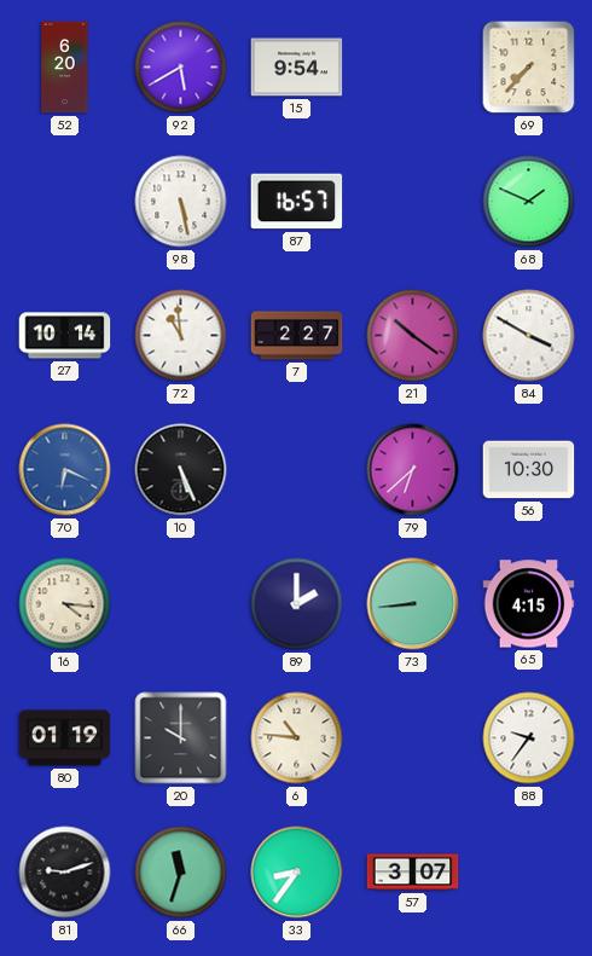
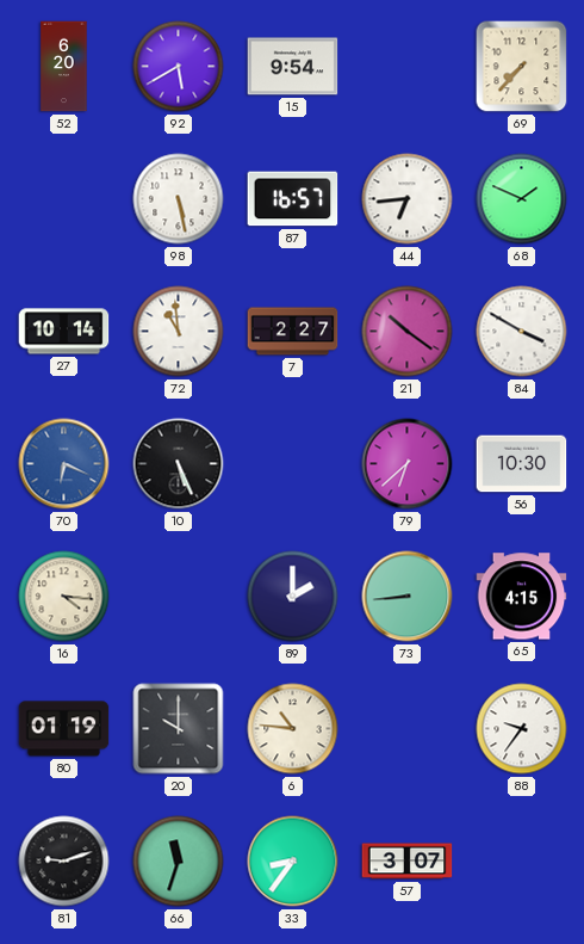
44: none -> 6:44 (408, 199)
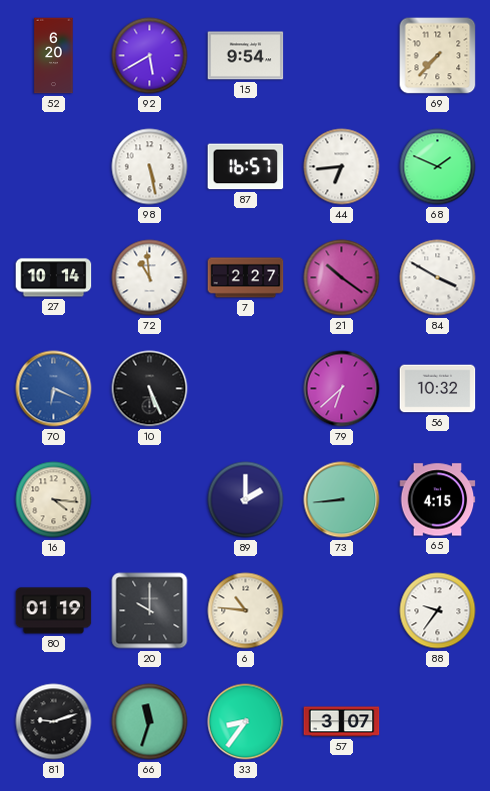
56: 10:30 -> 10:32 (438, 389)
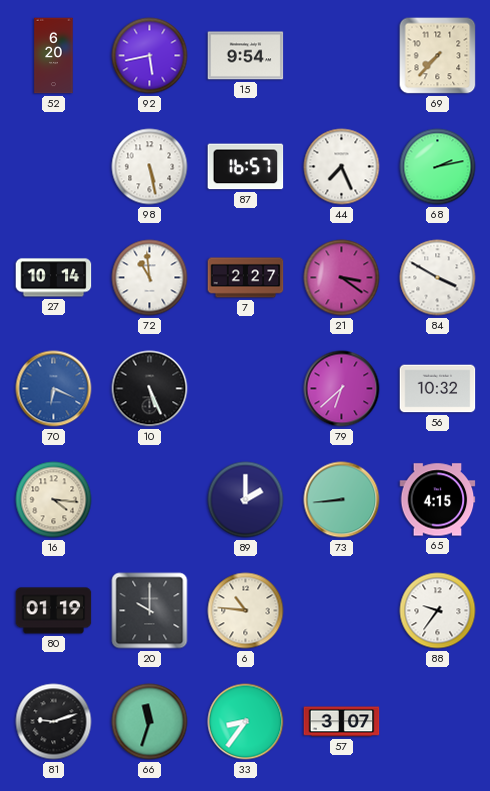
92: 5:40 -> 5:43 (150, 56)
44: 6:44 -> 7:26 (342, 167)
68: 1:49 -> 2:13 (438, 167)
21: 10:21 -> 3:21 (342, 278)
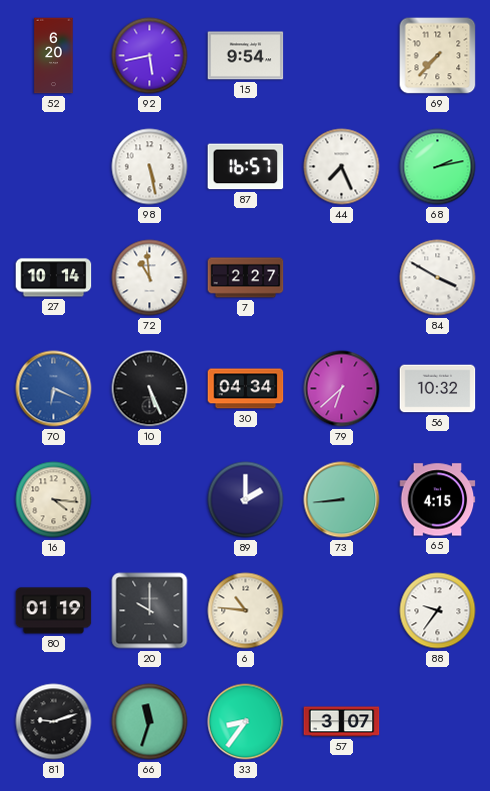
21: 3:21 -> none (342, 278)
30: none -> 04:34 (246, 389)
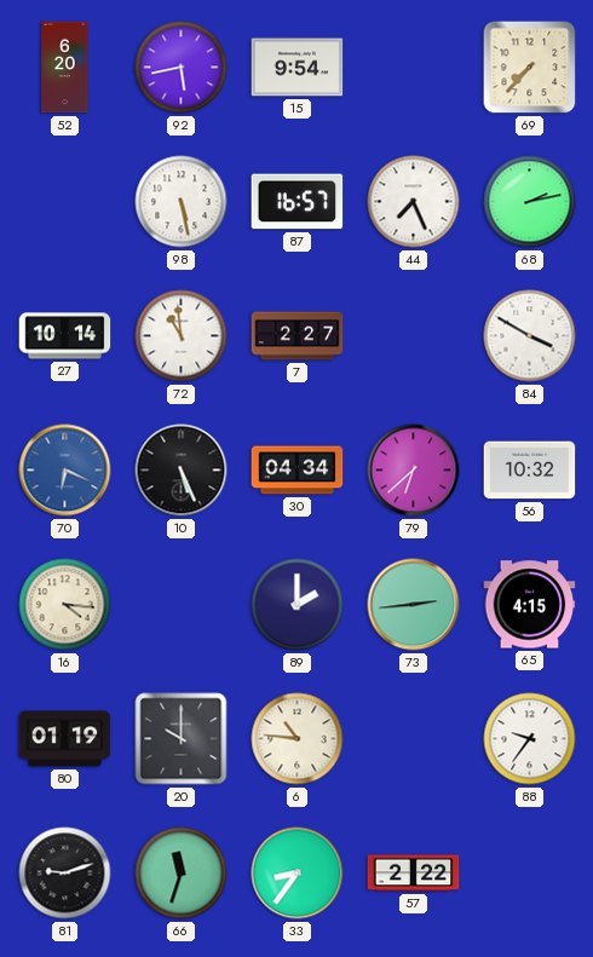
73: 8:44 -> 2:44 (414, 605)
57: 3:07 -> 2:22 (414, 874)
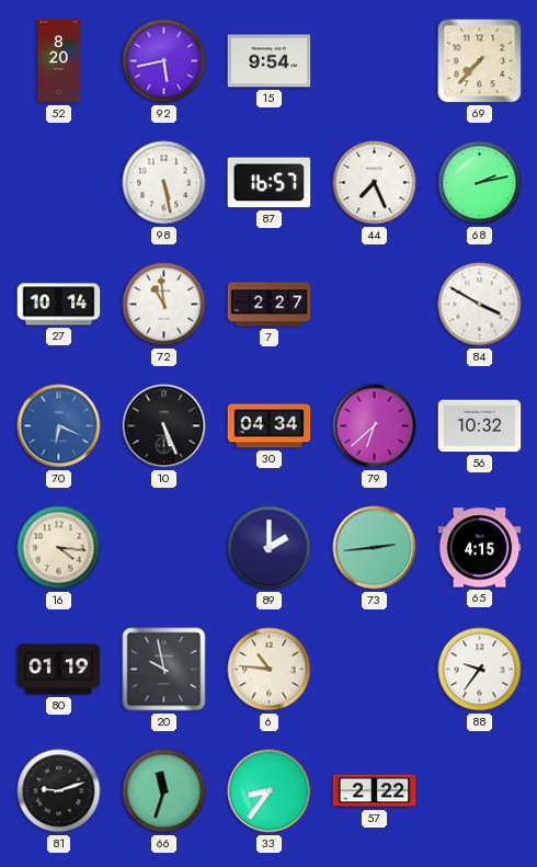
52: 6:20 -> 8:20 (59, 61)
20: 10:00 -> 9:58 (164, 670)
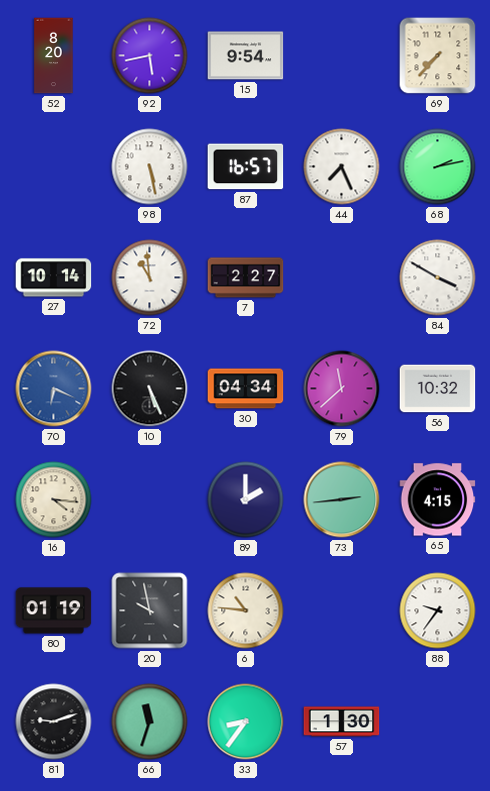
79: 6:38 -> 11:38 (342, 389)
57: 2:22 -> 1:30 (342, 722)
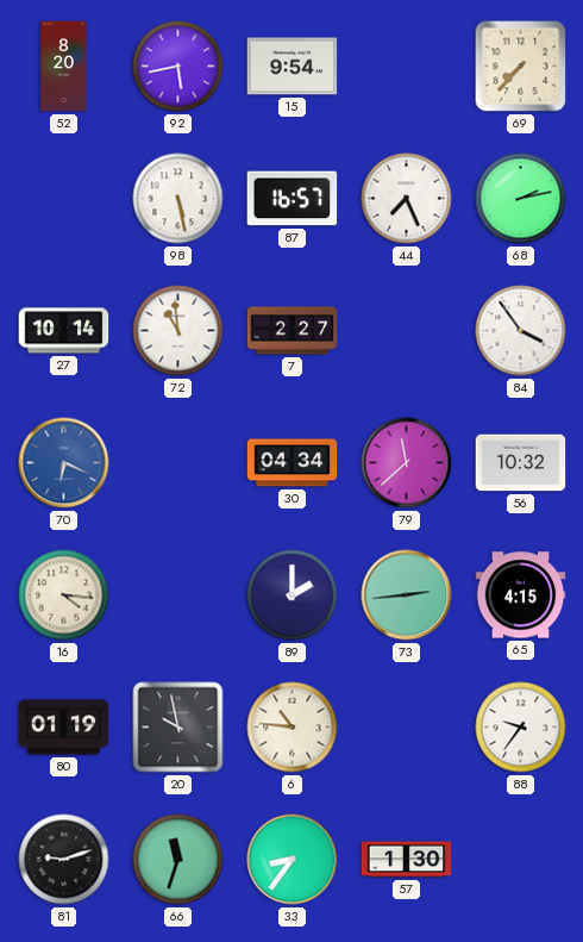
84: 3:50 -> 3:54 (521, 331)
10: 5:26 -> none (150, 389)
